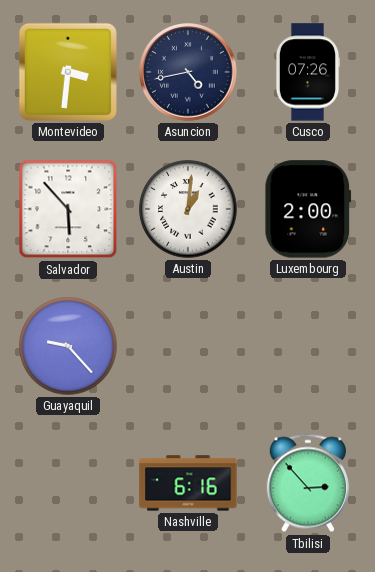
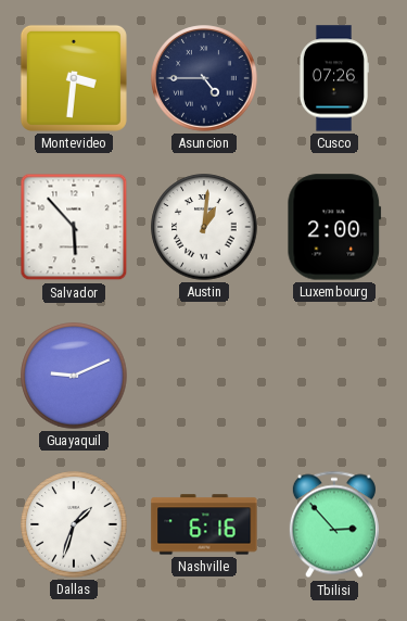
Asuncion: 4:43 -> 4:45 (204, 78)
Guayaquil: 9:23 -> 9:11 (74, 376)
Dallas: none -> 1:33 (74, 524)
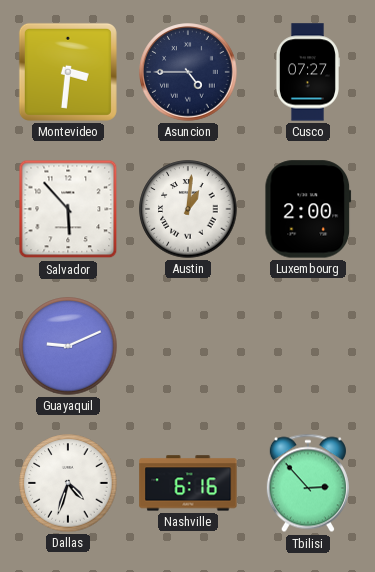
Cusco: 07:26 -> 07:27 (307, 72)
Dallas: 1:33 -> 4:33 (68, 483)
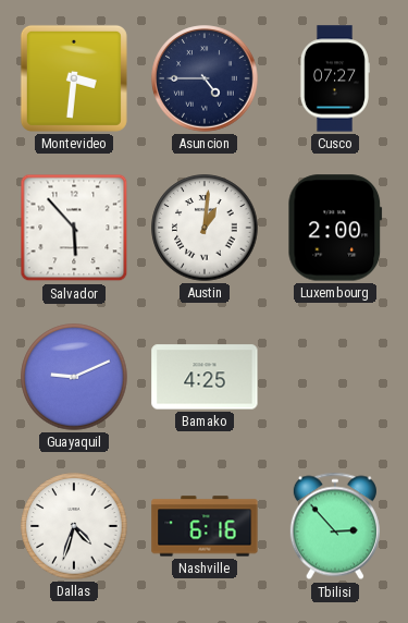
Bamako: none -> 4:25 (205, 377)
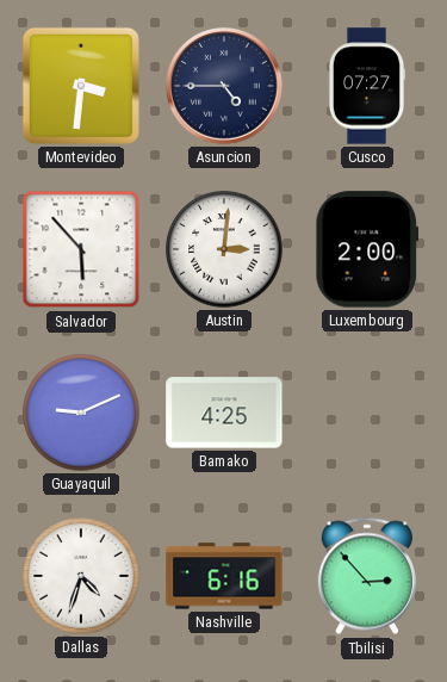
Austin: 1:01 -> 3:01 (224, 249)
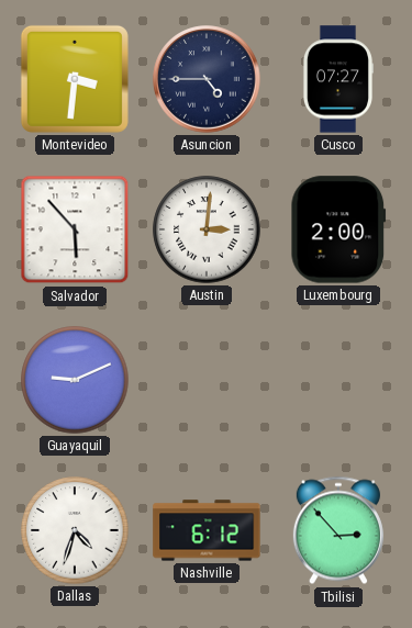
Bamako: 4:25 -> none (224, 413)
Nashville: 6:16 -> 6:12 (207, 530)
